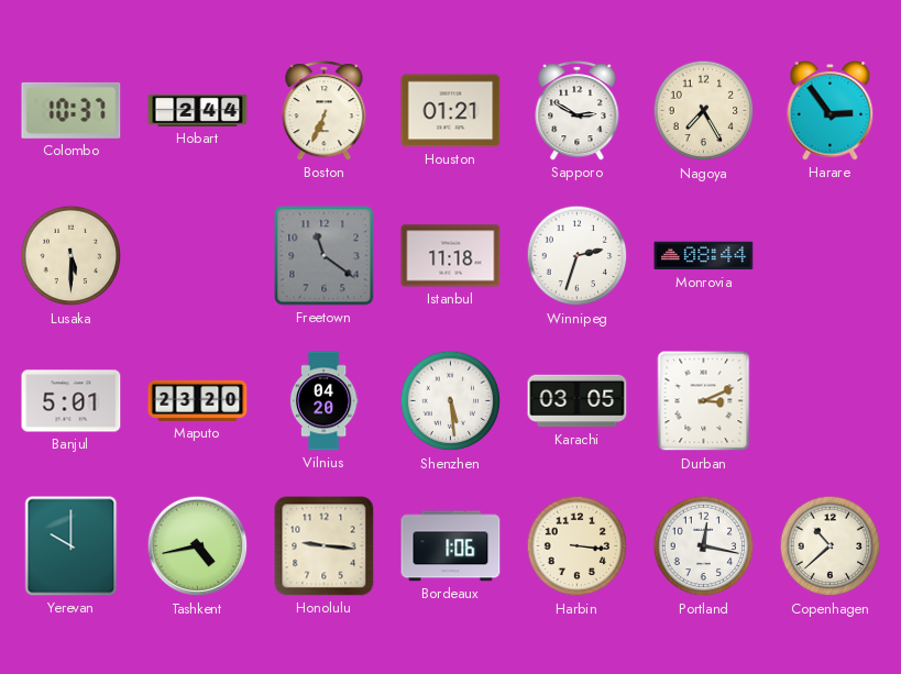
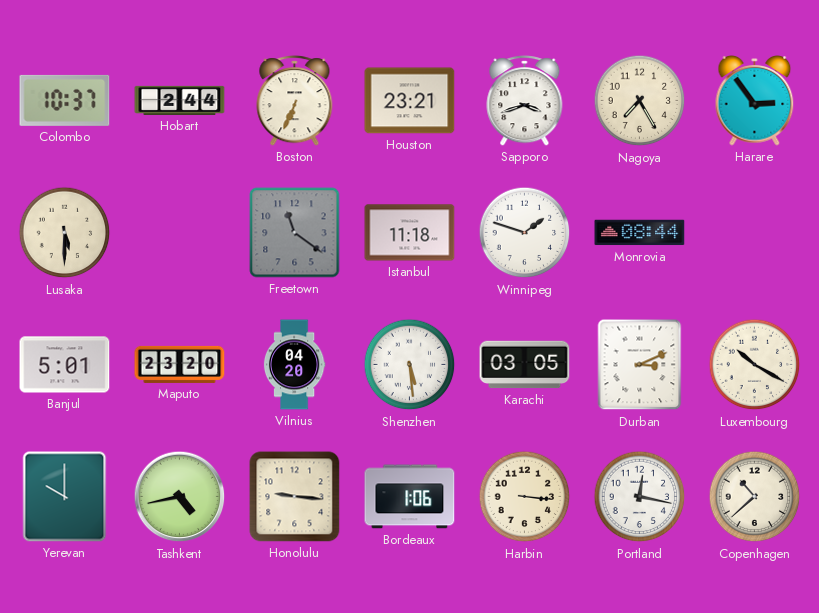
Houston: 01:21 -> 23:21 (410, 101)
Sapporo: 2:50 -> 3:42 (525, 101)
Winnipeg: 2:33 -> 1:48 (525, 233)
Luxembourg: none -> 10:20 (755, 365)
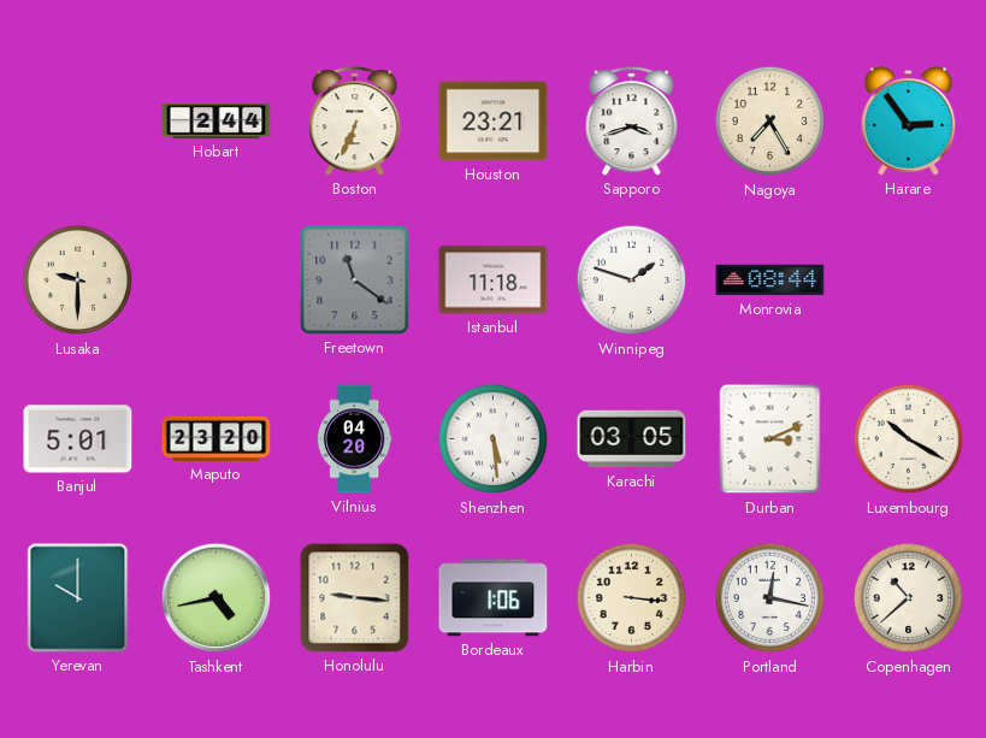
Colombo: 10:37 -> none (65, 100)
Lusaka: 5:30 -> 9:30 (78, 281)
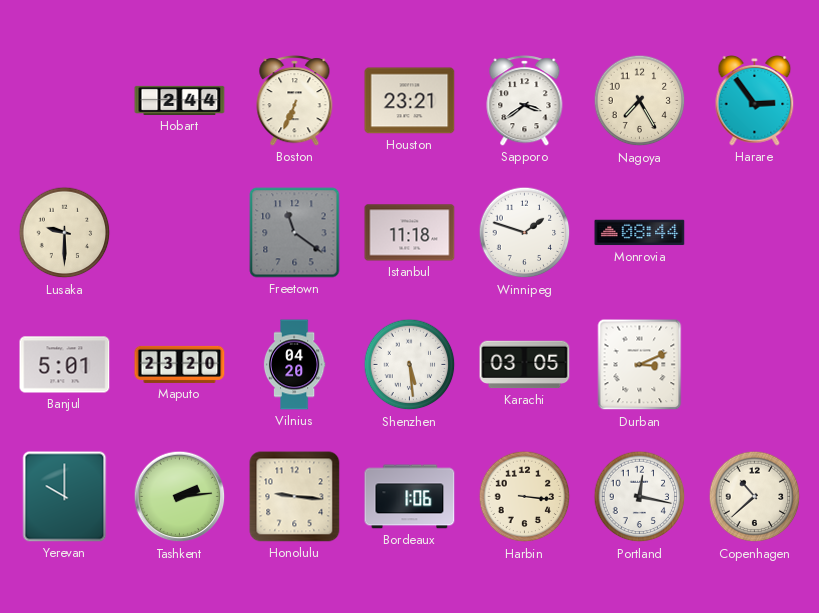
Sapporo: 3:42 -> 3:39 (525, 101)
Luxembourg: 10:20 -> none (909, 439)
Tashkent: 4:43 -> 2:14 (180, 497)
